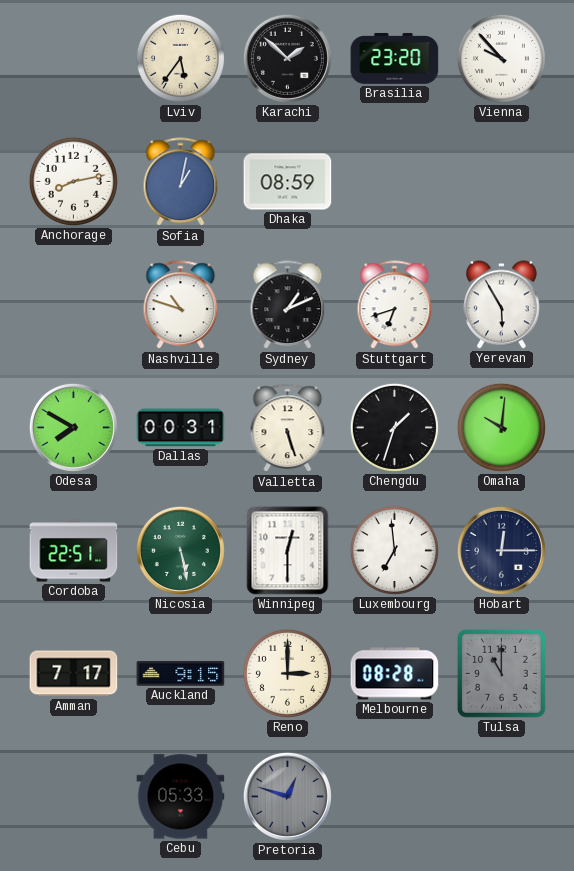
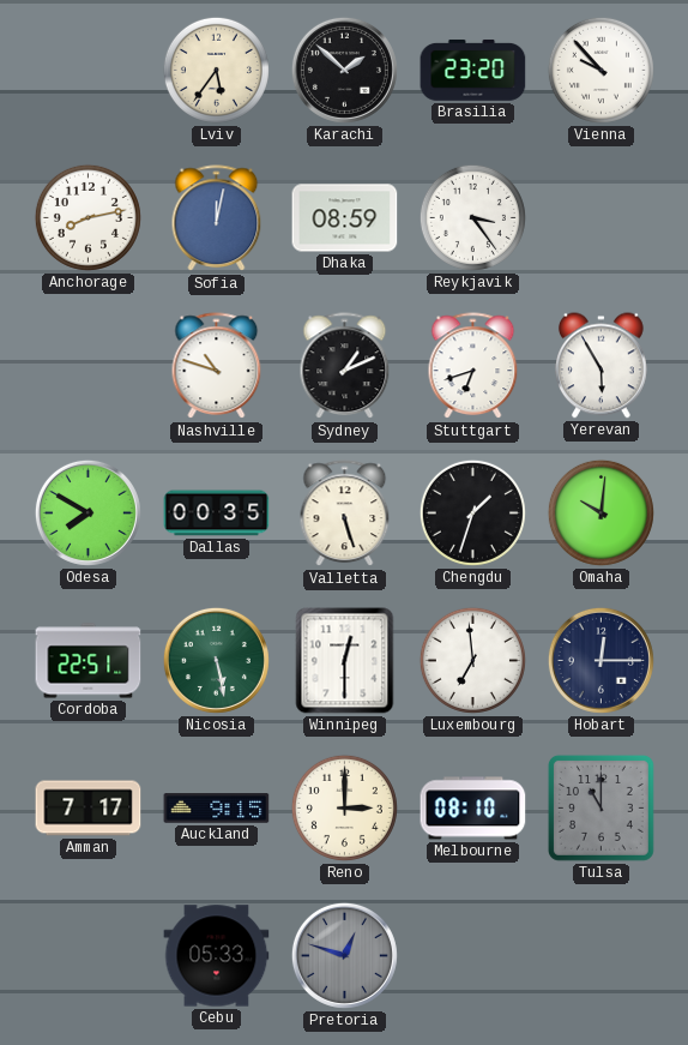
Sofia: 1:02 -> 12:02 (217, 218)
Reykjavik: none -> 3:24 (472, 217)
Dallas: 00:31 -> 00:35 (217, 514)
Melbourne: 08:28 -> 08:10 (473, 809)
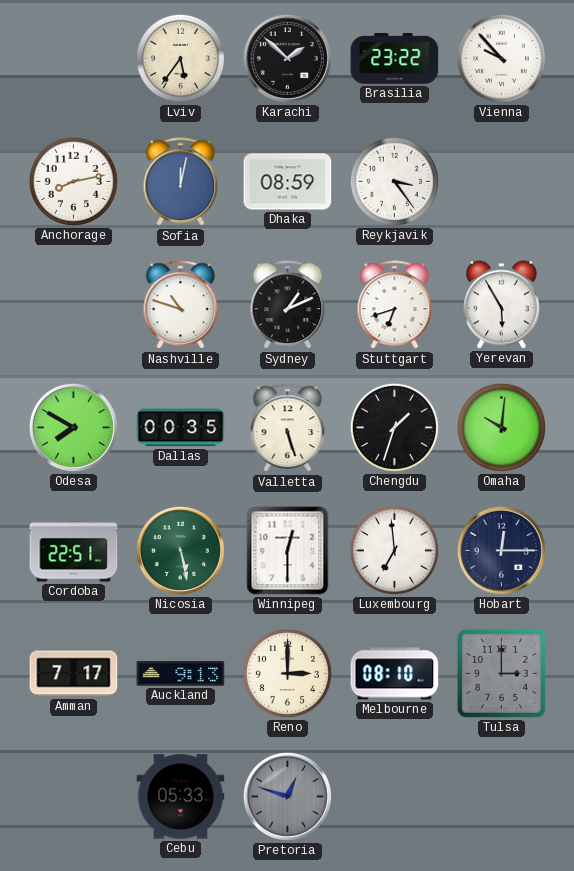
Brasilia: 23:20 -> 23:22 (395, 58)
Auckland: 9:15 -> 9:13 (181, 674)
Tulsa: 11:00 -> 3:00 (501, 673)
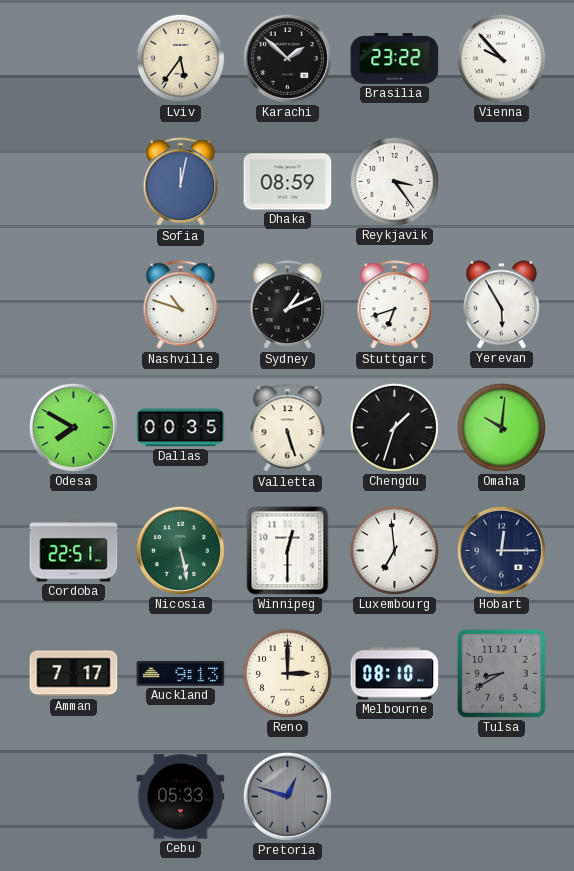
Anchorage: 8:13 -> none (73, 181)
Tulsa: 3:00 -> 8:40 (501, 673)
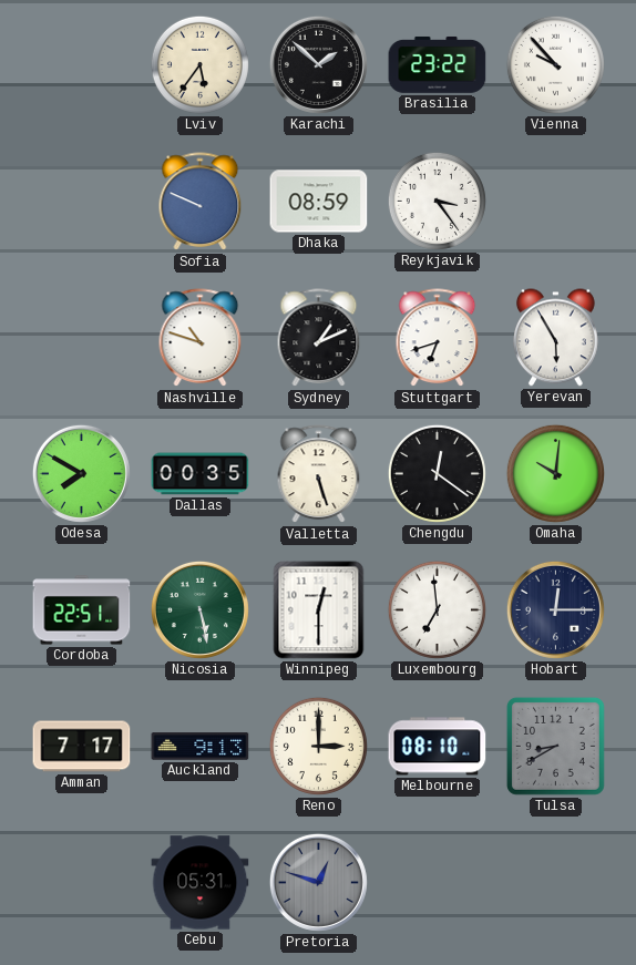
Sofia: 12:02 -> 9:49 (201, 202)
Chengdu: 1:33 -> 12:21 (437, 473)
Cebu: 05:33 -> 05:31 (201, 883)
